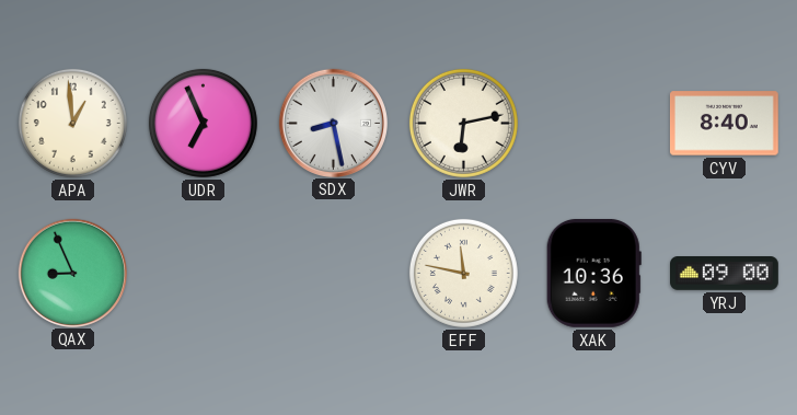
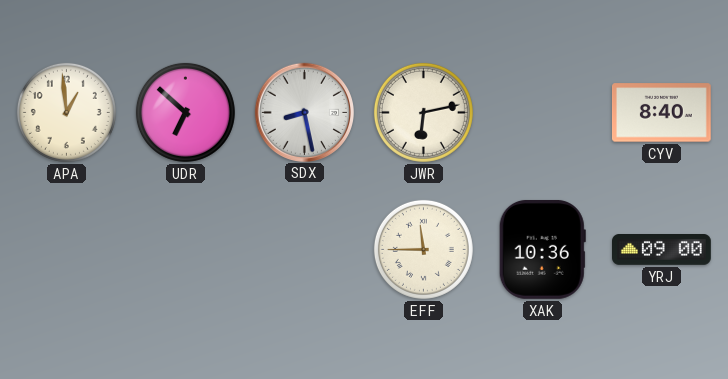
UDR: 6:56 -> 6:52 (185, 112)
QAX: 8:56 -> none (72, 273)
EFF: 11:47 -> 11:45 (423, 249)
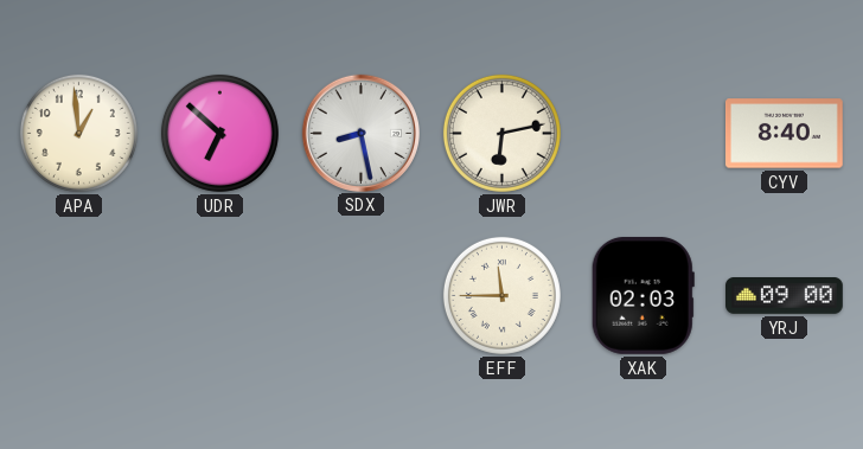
XAK: 10:36 -> 02:03 (643, 295)
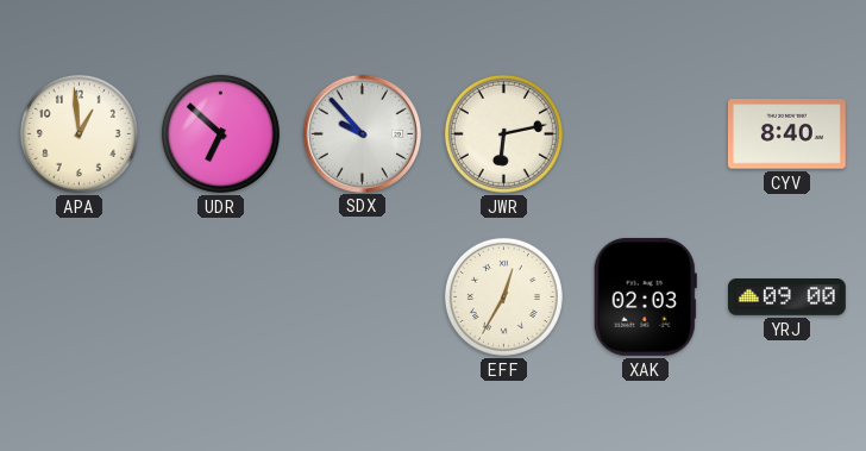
SDX: 8:28 -> 9:53 (362, 133)
EFF: 11:45 -> 12:35 (503, 296)
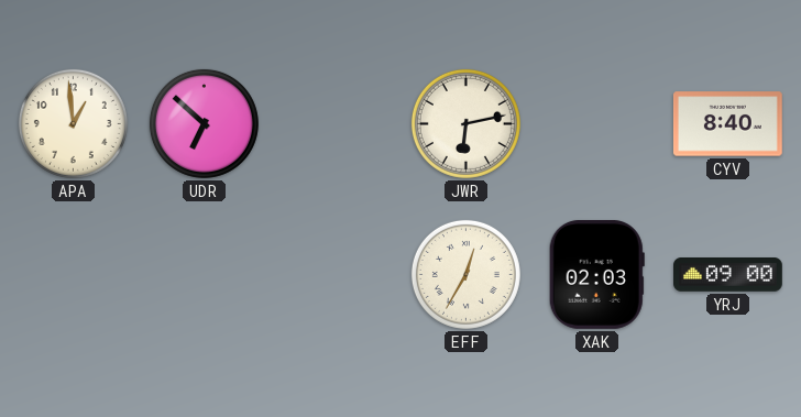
SDX: 9:53 -> none (362, 133)
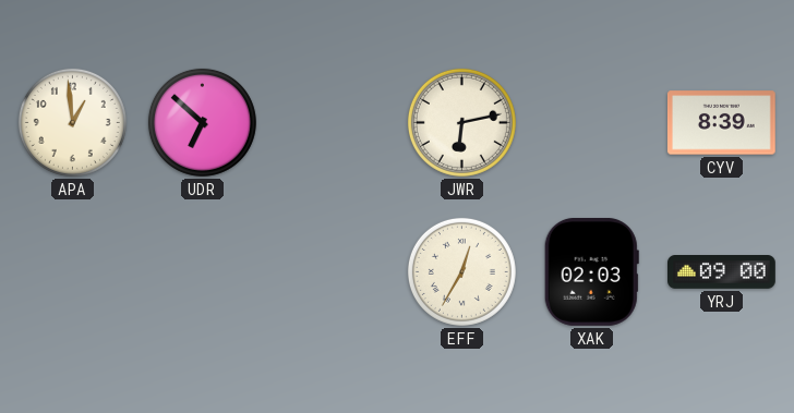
CYV: 8:40 -> 8:39 (721, 123)
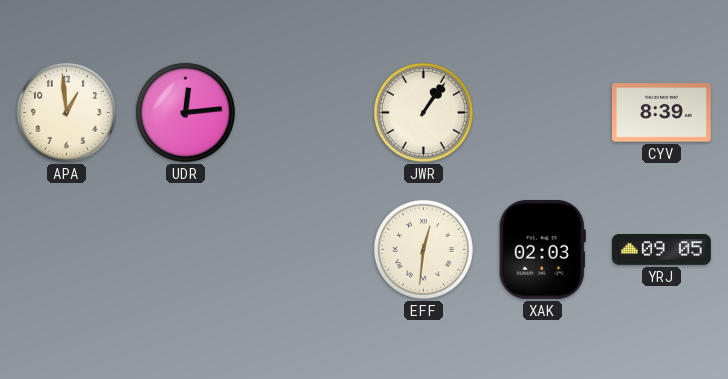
UDR: 6:52 -> 12:14 (185, 112)
JWR: 6:13 -> 1:06 (423, 112)
EFF: 12:35 -> 12:31 (423, 249)
YRJ: 09:00 -> 09:05 (662, 250)
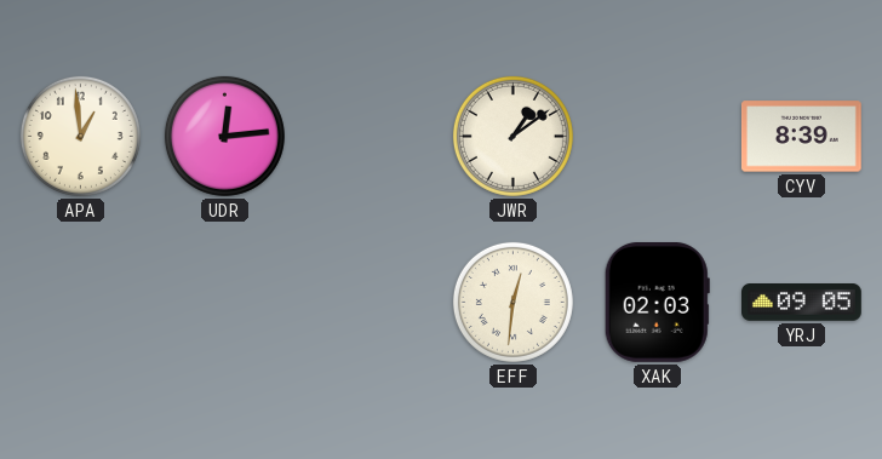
JWR: 1:06 -> 1:09 (512, 136)
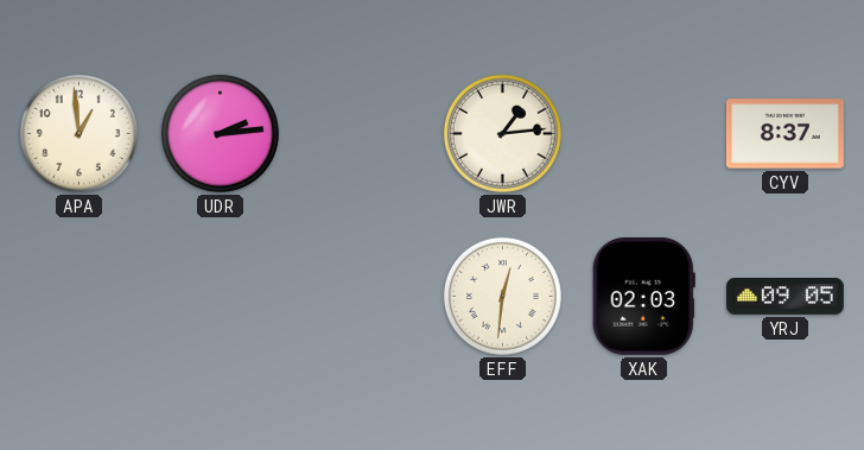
UDR: 12:14 -> 2:14 (220, 133)
JWR: 1:09 -> 1:14 (502, 133)
CYV: 8:39 -> 8:37 (784, 134)
